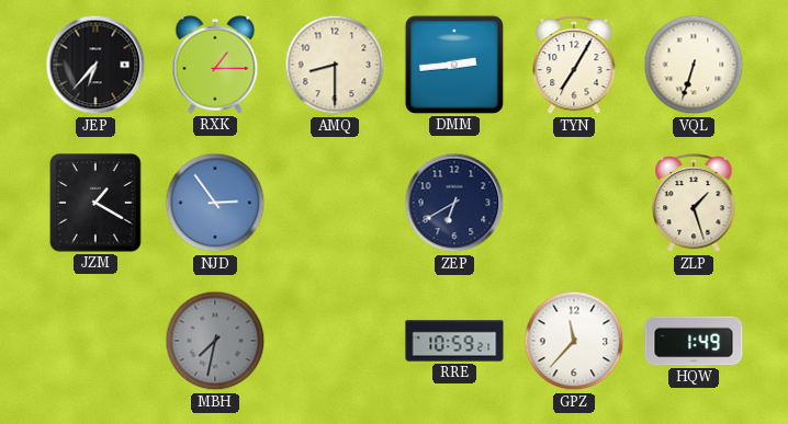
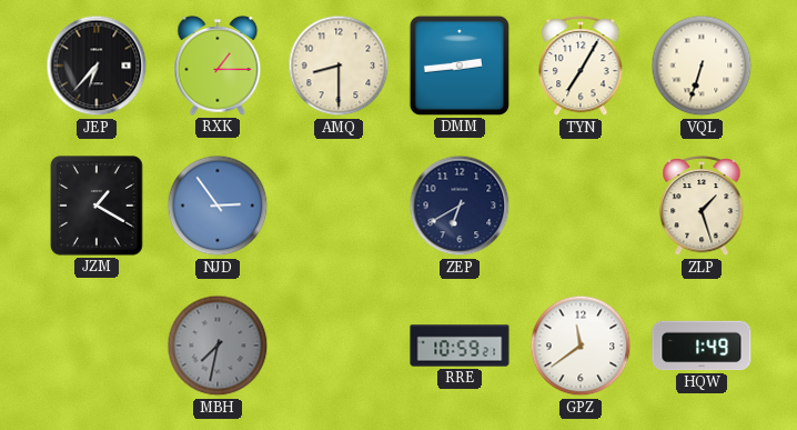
GPZ: 11:37 -> 11:39 (581, 346)
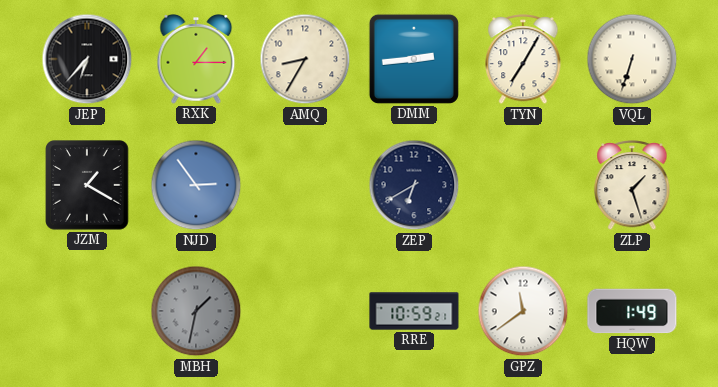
AMQ: 8:30 -> 8:35 (305, 59)
MBH: 7:32 -> 1:32 (196, 311)
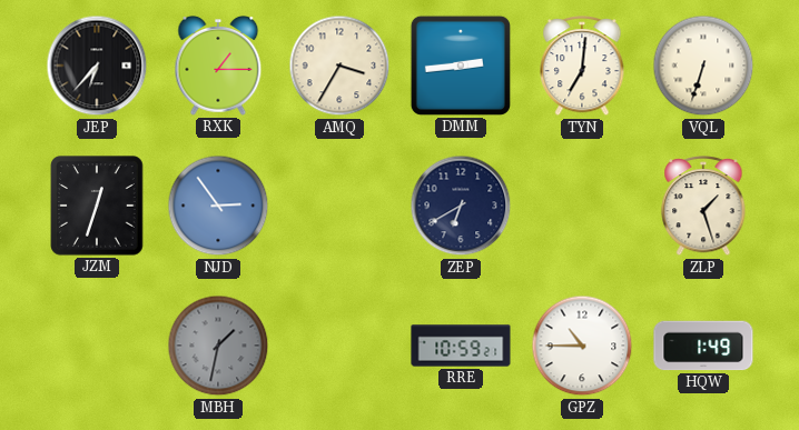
AMQ: 8:35 -> 3:35 (339, 66)
TYN: 7:05 -> 7:01 (582, 67)
JZM: 1:20 -> 12:33 (97, 206)
GPZ: 11:39 -> 10:45 (582, 346)
